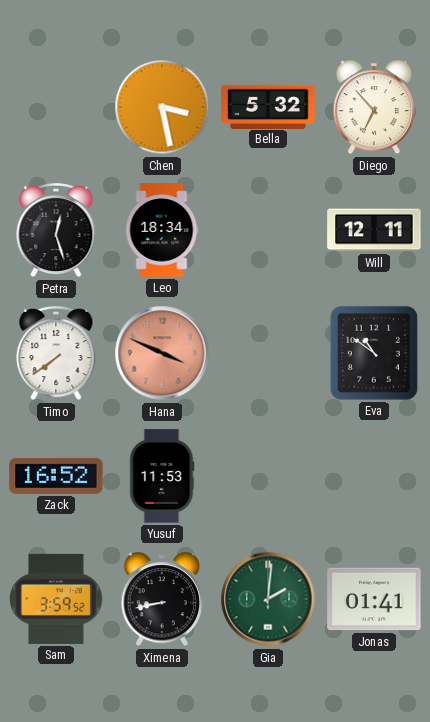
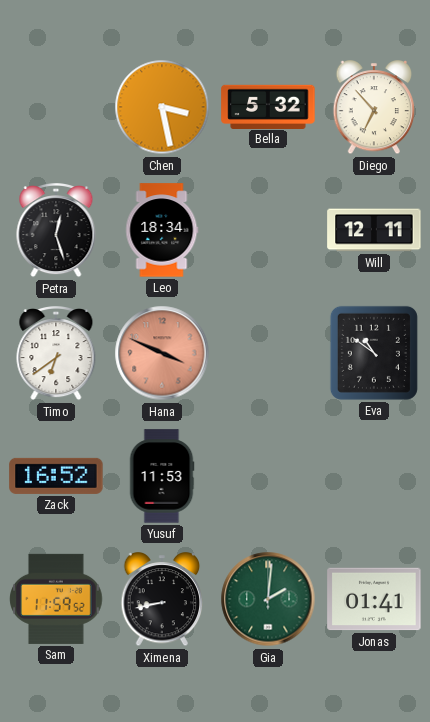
Timo: 7:39 -> 6:39 (56, 354)
Sam: 3:59 -> 11:59 (56, 599)
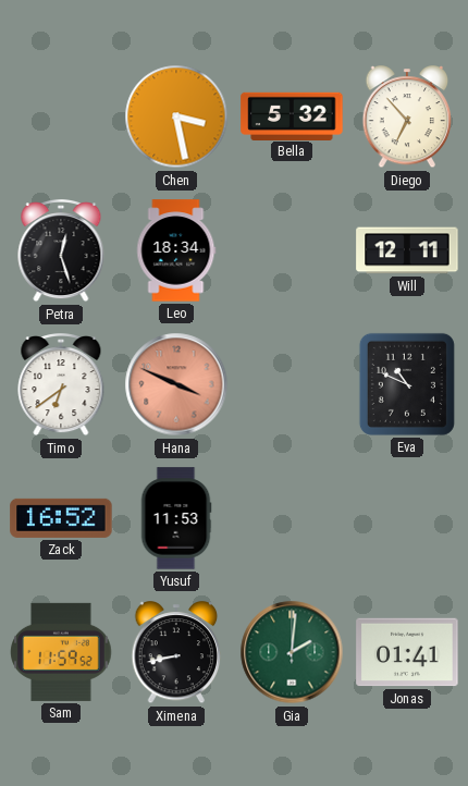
Eva: 10:51 -> 10:49 (407, 384)
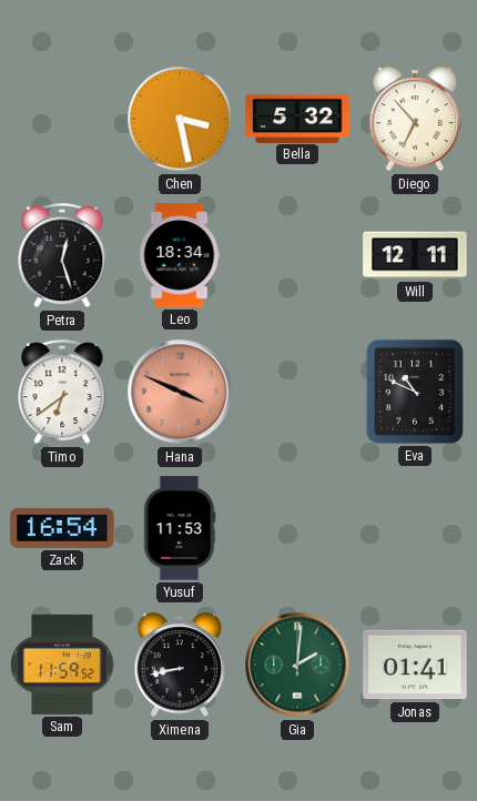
Zack: 16:52 -> 16:54 (62, 528)
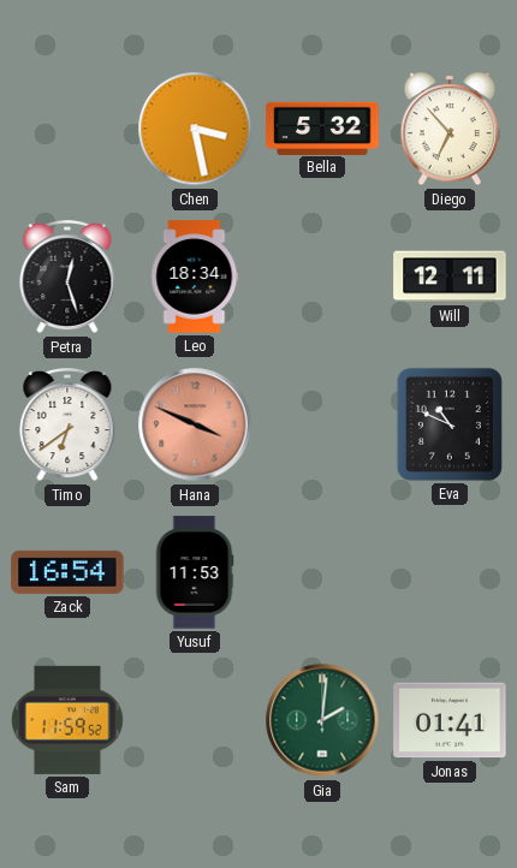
Ximena: 8:43 -> none (180, 666)
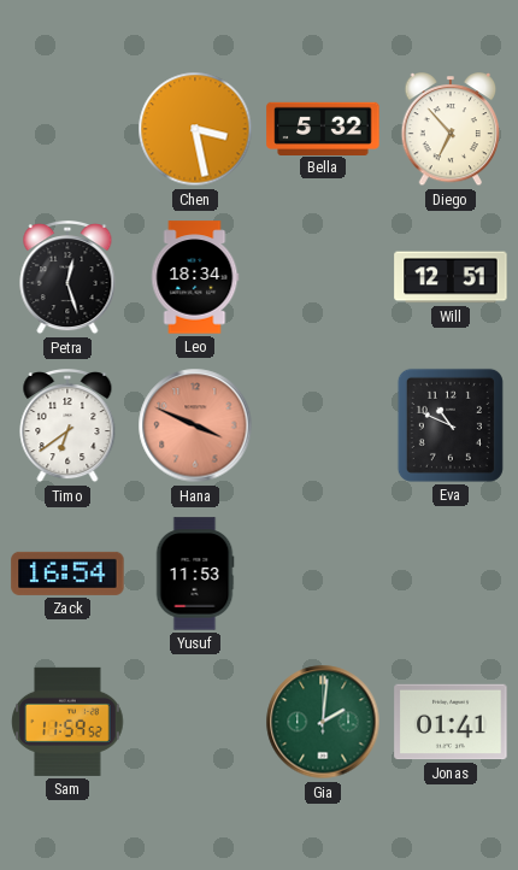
Will: 12:11 -> 12:51 (451, 277)
